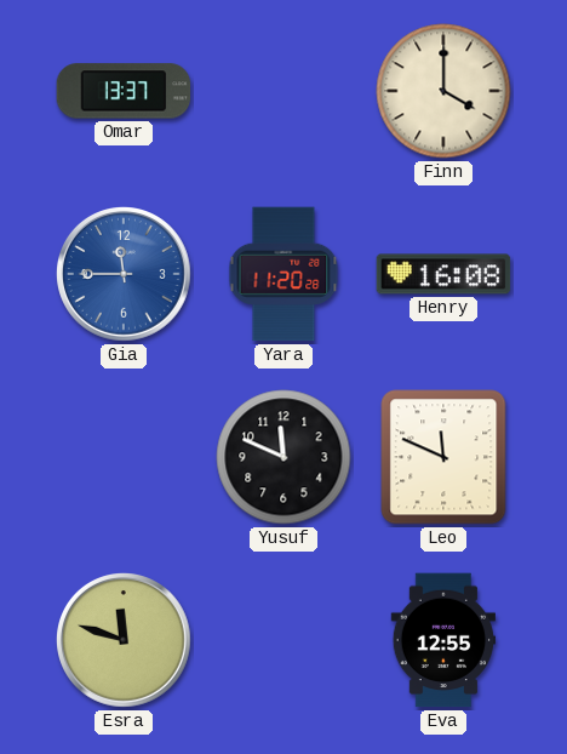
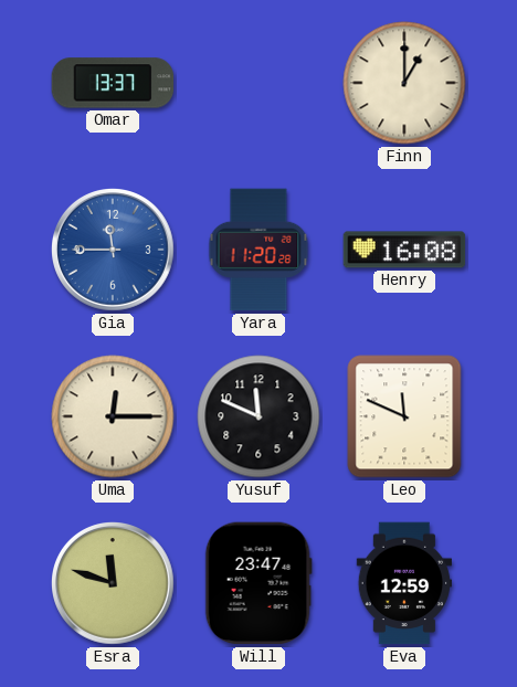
Finn: 4:00 -> 1:00 (404, 83)
Uma: none -> 12:15 (113, 416)
Will: none -> 23:47 (258, 583)
Eva: 12:55 -> 12:59 (404, 583)
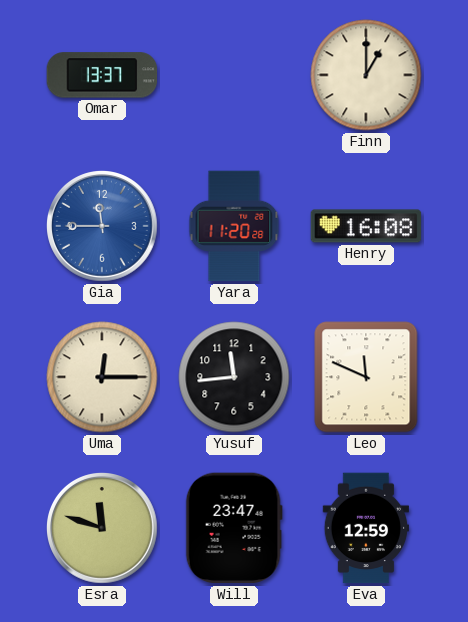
Yusuf: 11:49 -> 11:44 (234, 377)
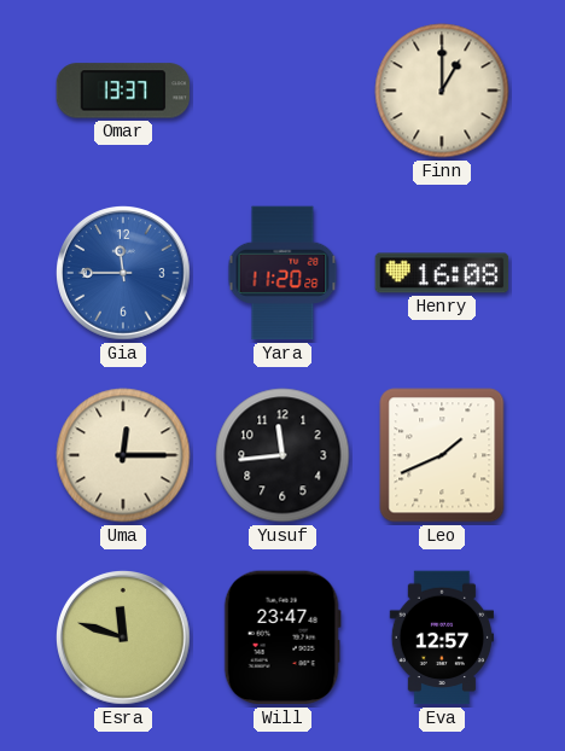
Leo: 11:49 -> 1:41 (442, 455)
Eva: 12:59 -> 12:57 (442, 638)
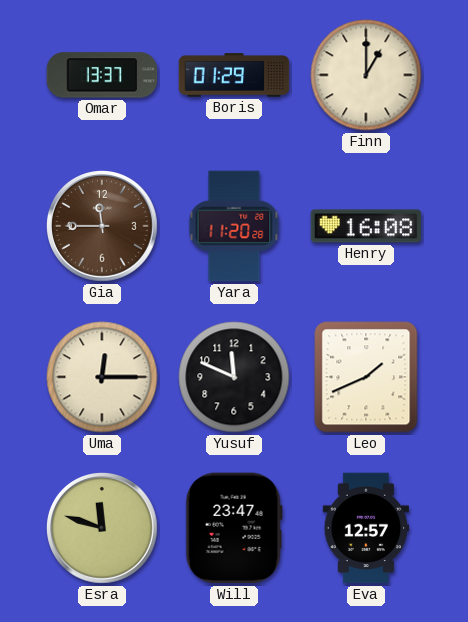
Boris: none -> 01:29 (234, 75)
Gia dial: blue -> brown (103, 227)
Yusuf: 11:44 -> 11:49 (234, 377)
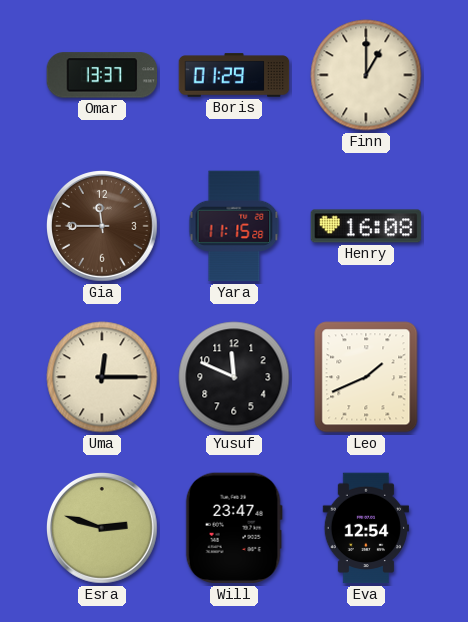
Yara: 11:20 -> 11:15 (234, 226)
Esra: 11:48 -> 2:48 (103, 529)
Eva: 12:57 -> 12:54 (366, 528)
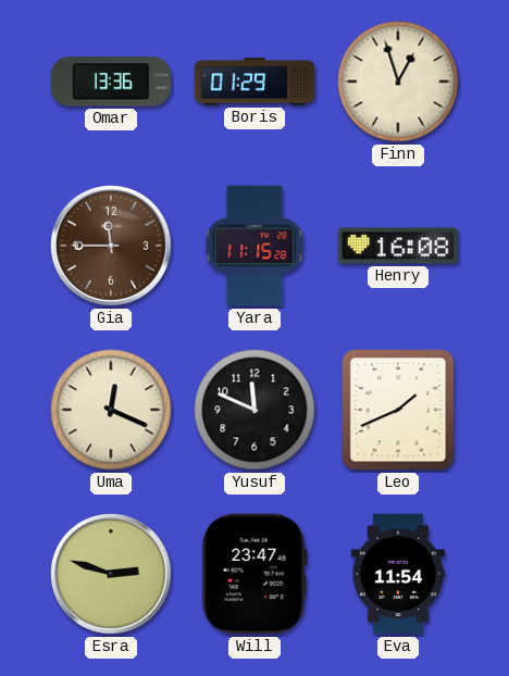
Omar: 13:37 -> 13:36 (111, 82)
Finn: 1:00 -> 12:57 (398, 82)
Uma: 12:15 -> 12:19 (111, 410)
Eva: 12:54 -> 11:54 (398, 574)
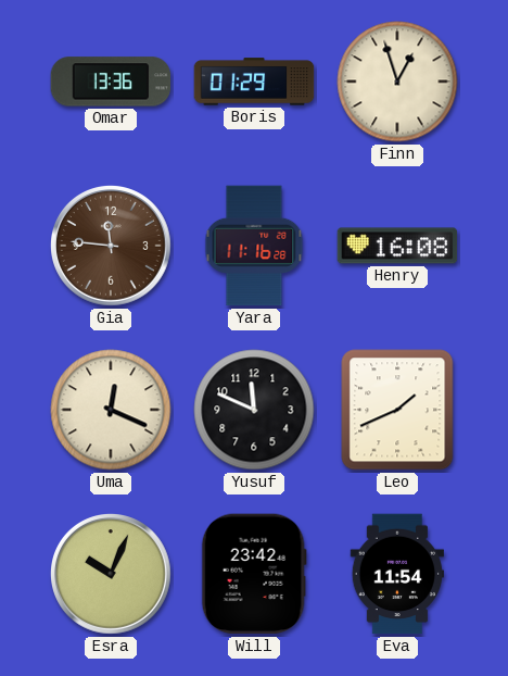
Gia: 11:45 -> 11:46 (112, 247)
Yara: 11:15 -> 11:16 (254, 246)
Esra: 2:48 -> 10:04 (112, 575)
Will: 23:47 -> 23:42 (254, 574)
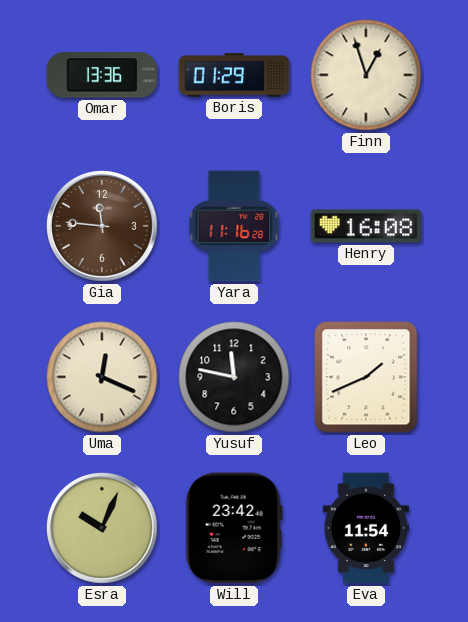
Yusuf: 11:49 -> 11:47 (234, 377)
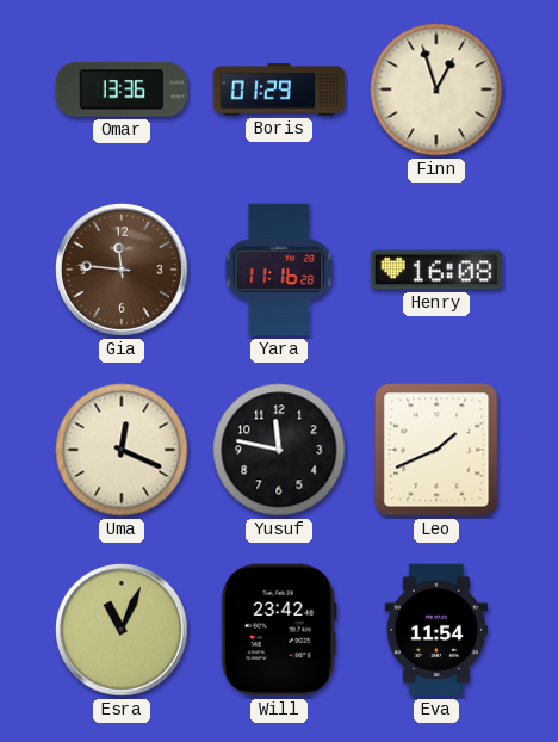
Esra: 10:04 -> 11:04 (123, 631)
